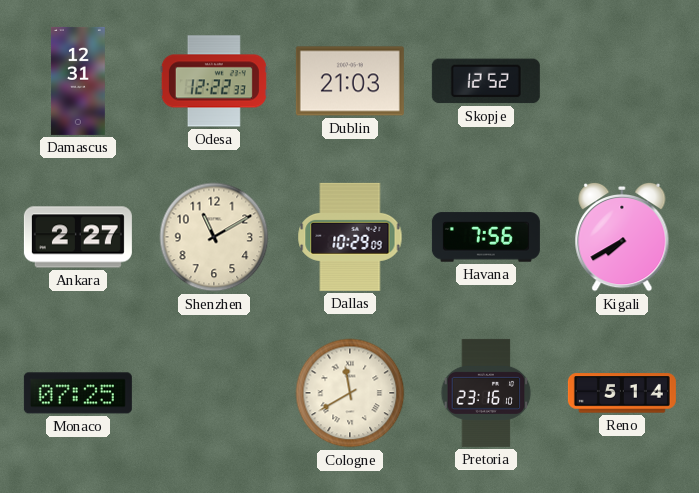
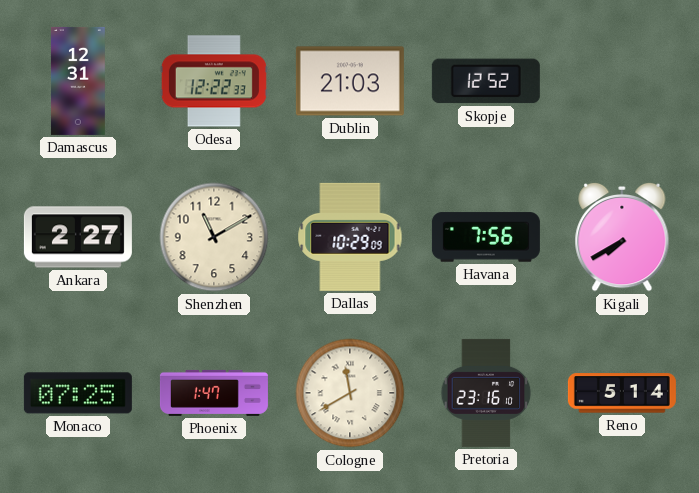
Phoenix: none -> 1:47 (214, 393)
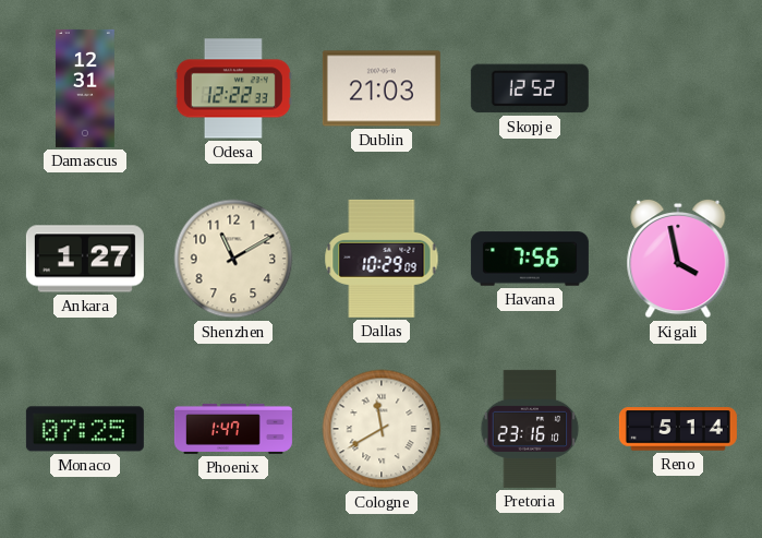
Ankara: 2:27 -> 1:27 (85, 259)
Kigali: 7:40 -> 3:58 (678, 259)
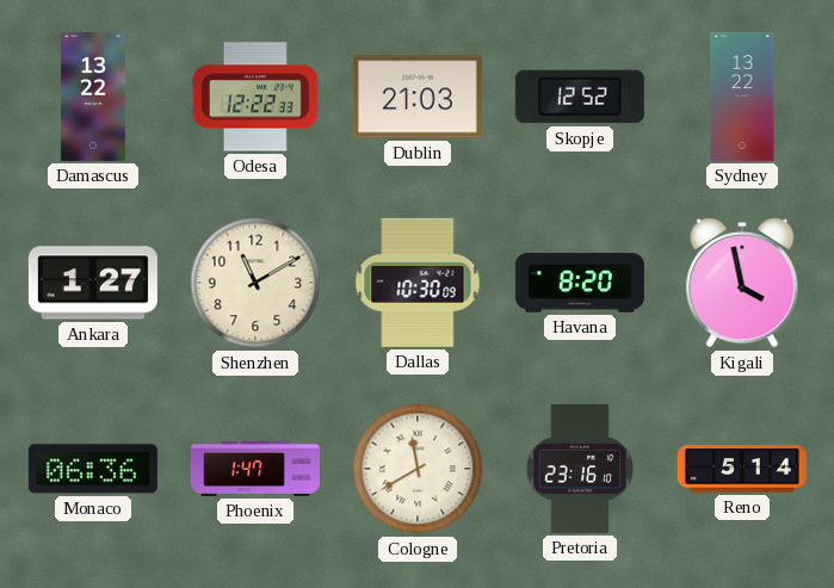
Damascus: 12:31 -> 13:22 (93, 97)
Sydney: none -> 13:22 (742, 97)
Dallas: 10:29 -> 10:30 (418, 283)
Havana: 7:56 -> 8:20 (580, 283)
Monaco: 07:25 -> 06:36 (93, 469)
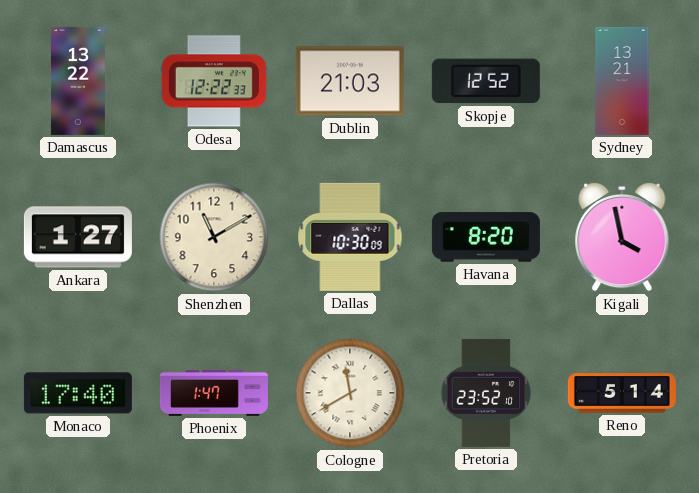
Sydney: 13:22 -> 13:21 (622, 81)
Monaco: 06:36 -> 17:40 (78, 393)
Pretoria: 23:16 -> 23:52 (486, 393)
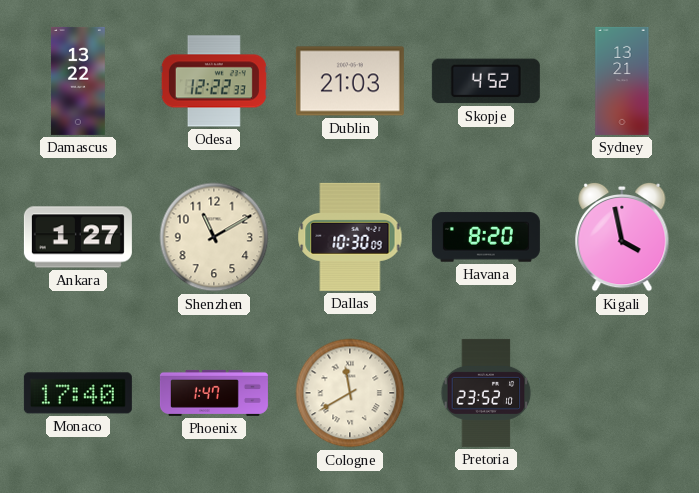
Skopje: 12:52 -> 4:52 (486, 81)
Reno: 5:14 -> none (622, 393)
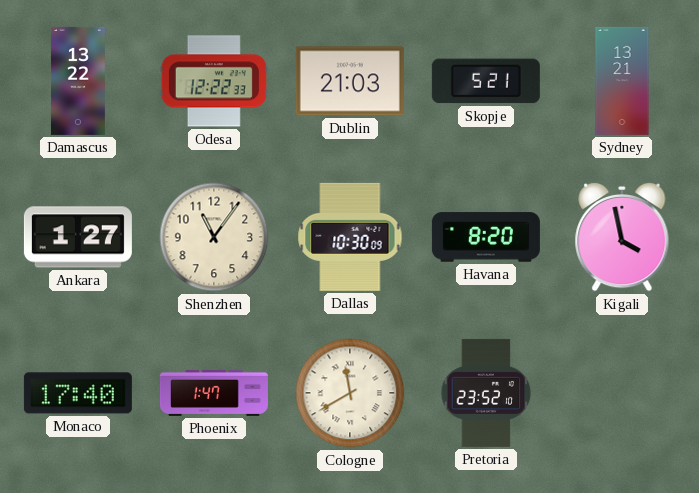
Skopje: 4:52 -> 5:21 (486, 81)
Shenzhen: 11:10 -> 11:06 (214, 237)
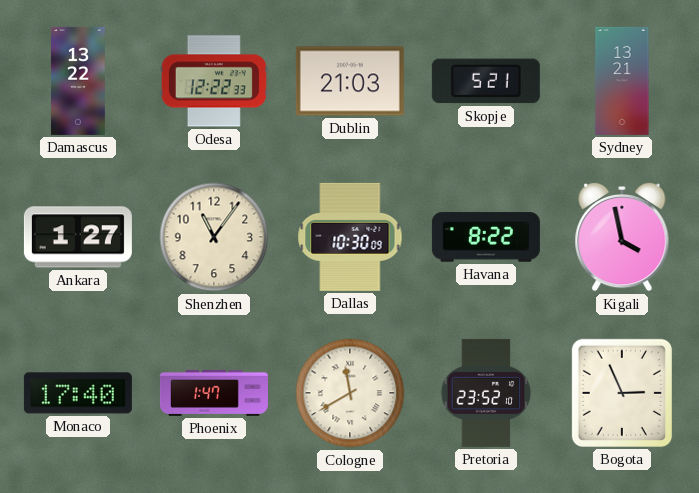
Havana: 8:20 -> 8:22 (486, 237)
Bogota: none -> 2:56 (622, 393)
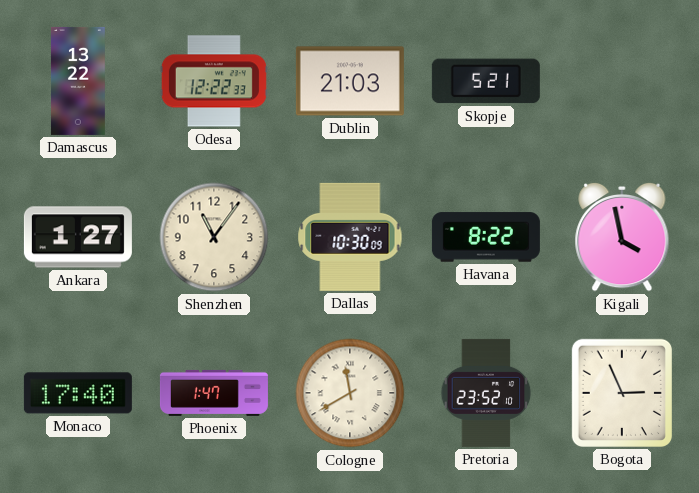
Sydney: 13:21 -> none (622, 81)
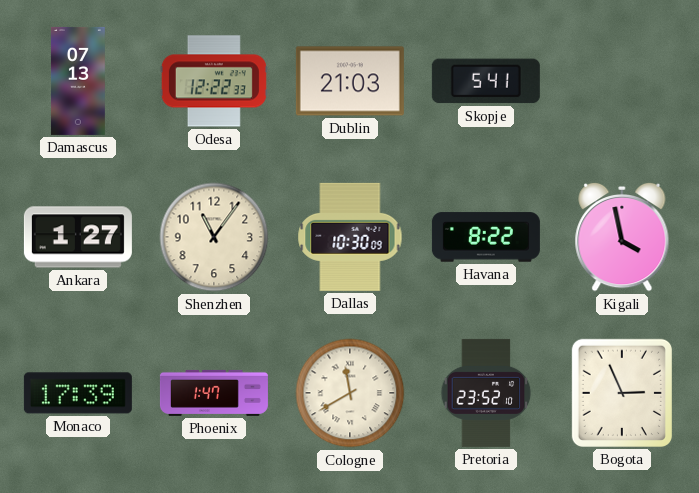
Damascus: 13:22 -> 07:13 (78, 81)
Skopje: 5:21 -> 5:41 (486, 81)
Monaco: 17:40 -> 17:39 (78, 393)
